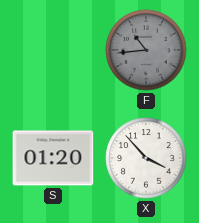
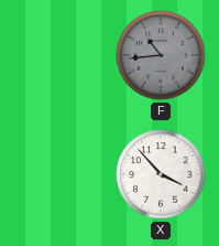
S: 01:20 -> none (53, 158)
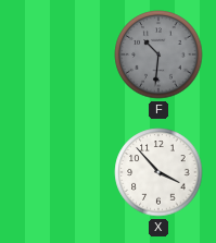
F: 10:44 -> 10:31 (158, 54)
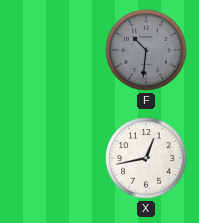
X: 3:53 -> 12:43 (146, 158)
